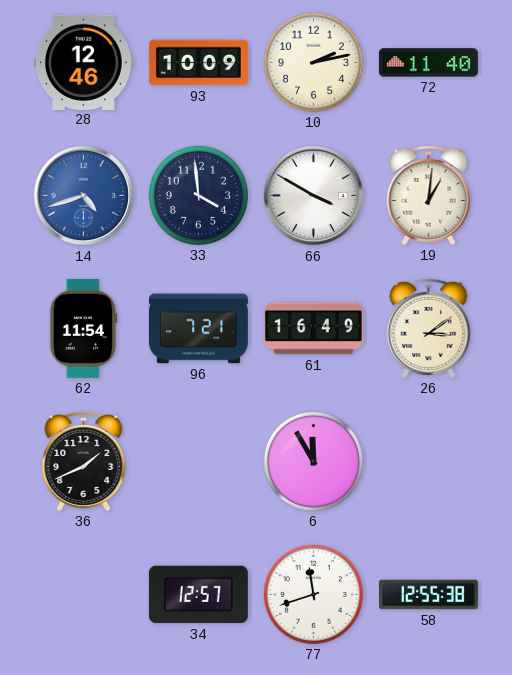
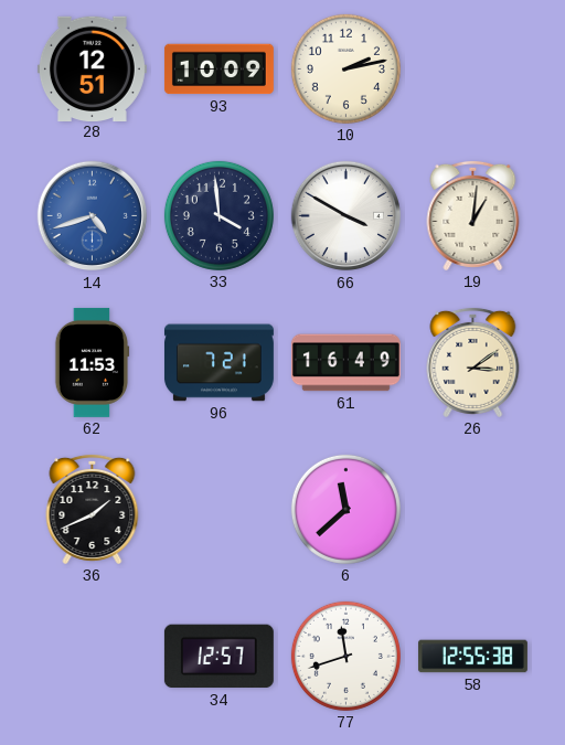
28: 12:46 -> 12:51 (92, 68)
72: 11:40 -> none (428, 63)
62: 11:54 -> 11:53 (92, 362)
6: 11:55 -> 11:38 (345, 509)
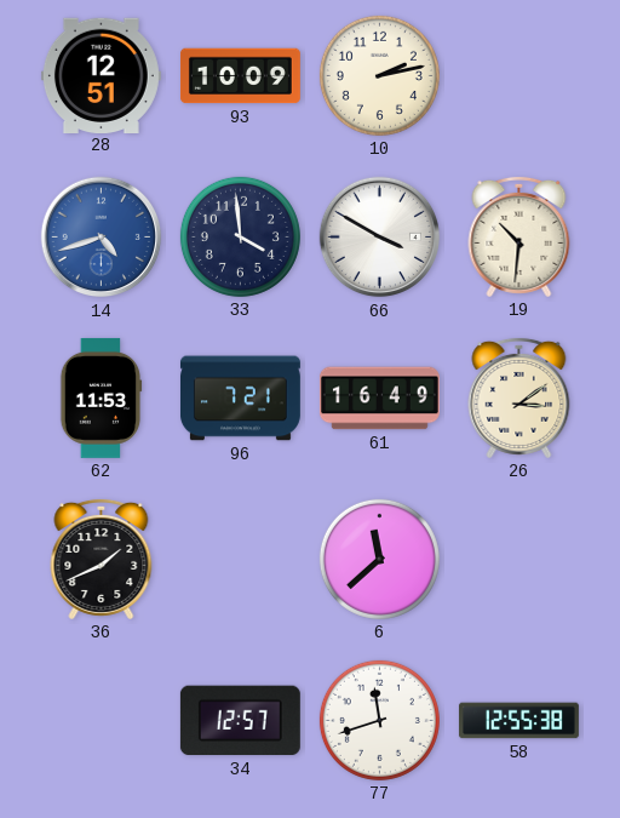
19: 1:01 -> 10:31 (519, 236)
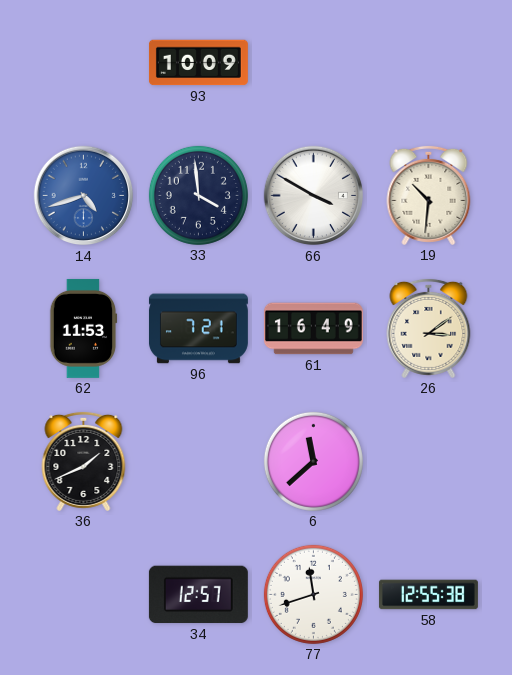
28: 12:51 -> none (101, 75)
10: 2:13 -> none (379, 75)
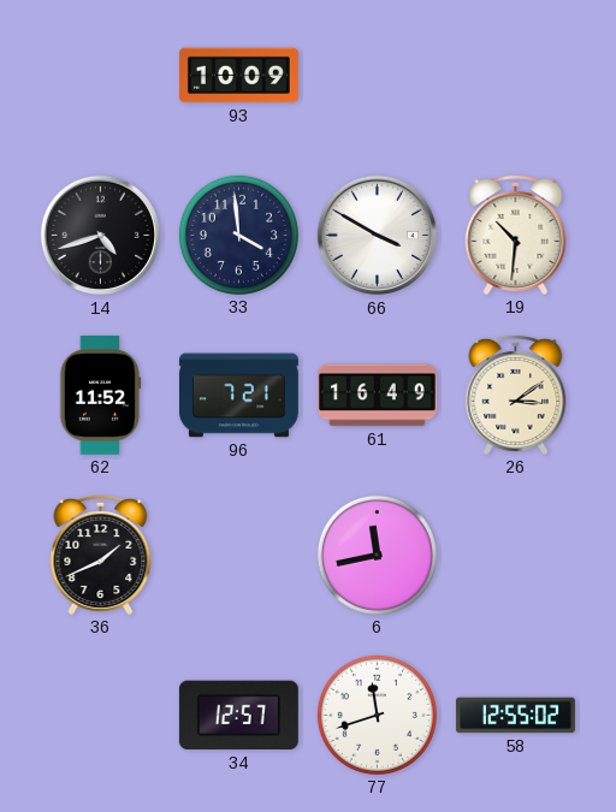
14 dial: blue -> black (101, 236)
62: 11:53 -> 11:52 (100, 395)
6: 11:38 -> 11:43 (377, 555)
58: 12:55:38 -> 12:55:02 (515, 716)
